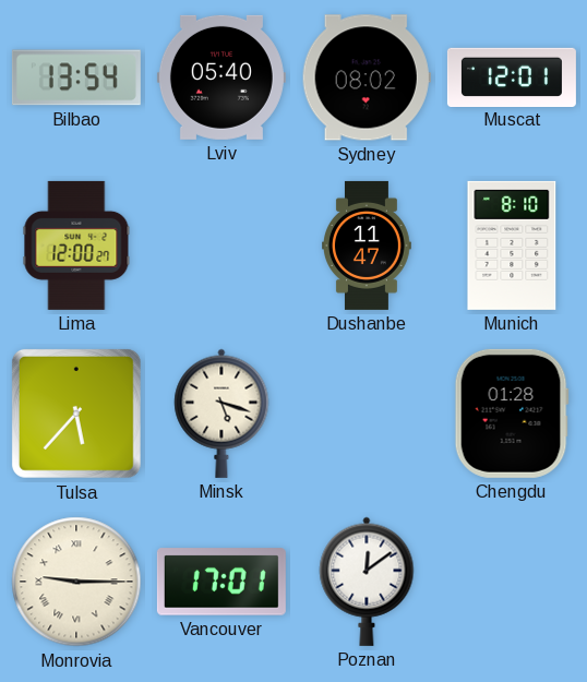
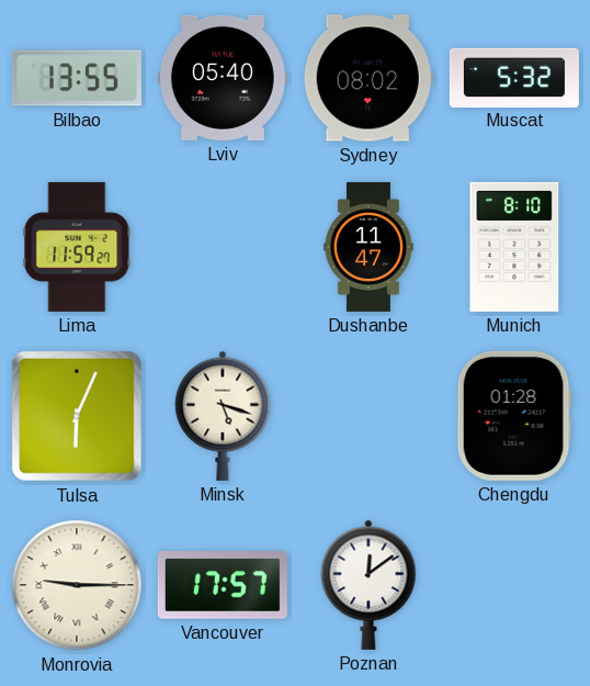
Bilbao: 13:54 -> 13:55 (77, 78)
Muscat: 12:01 -> 5:32 (514, 77)
Lima: 12:00 -> 11:59 (77, 247)
Tulsa: 5:37 -> 6:04 (77, 416)
Vancouver: 17:01 -> 17:57 (223, 585)
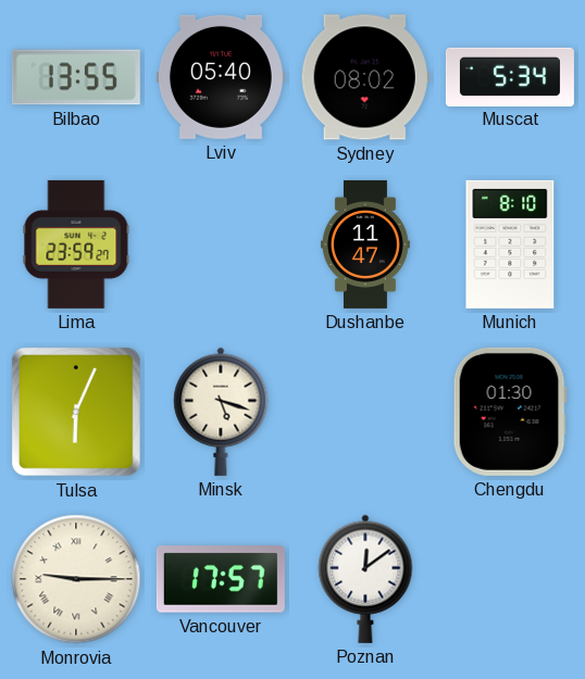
Muscat: 5:32 -> 5:34 (510, 76)
Lima: 11:59 -> 23:59 (76, 244)
Chengdu: 01:28 -> 01:30 (510, 412)
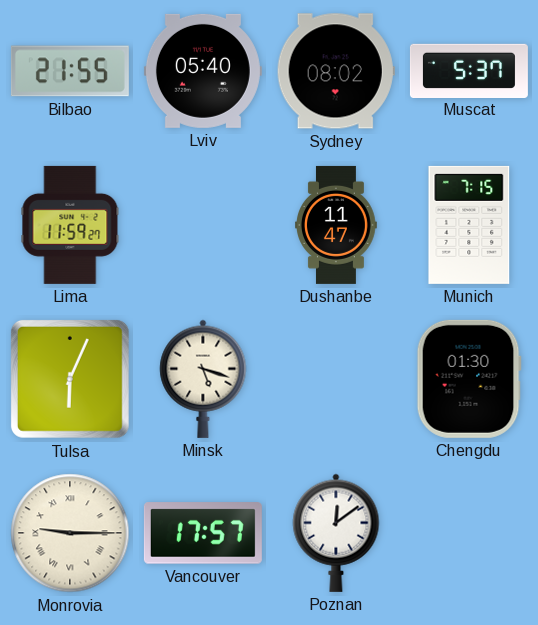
Bilbao: 13:55 -> 21:55 (70, 71)
Muscat: 5:34 -> 5:37 (469, 70)
Lima: 23:59 -> 11:59 (70, 225)
Munich: 8:10 -> 7:15 (469, 225)
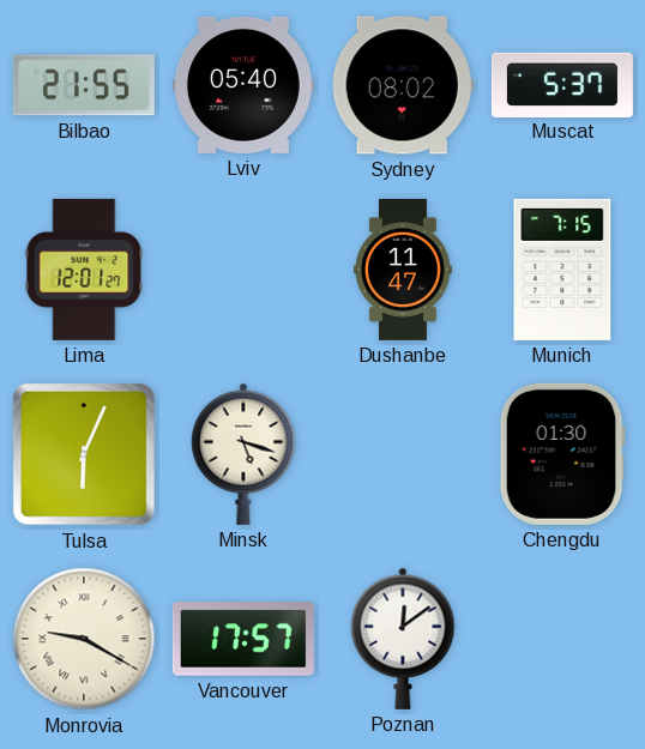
Lima: 11:59 -> 12:01 (84, 270)
Monrovia: 9:15 -> 9:20 (84, 639)
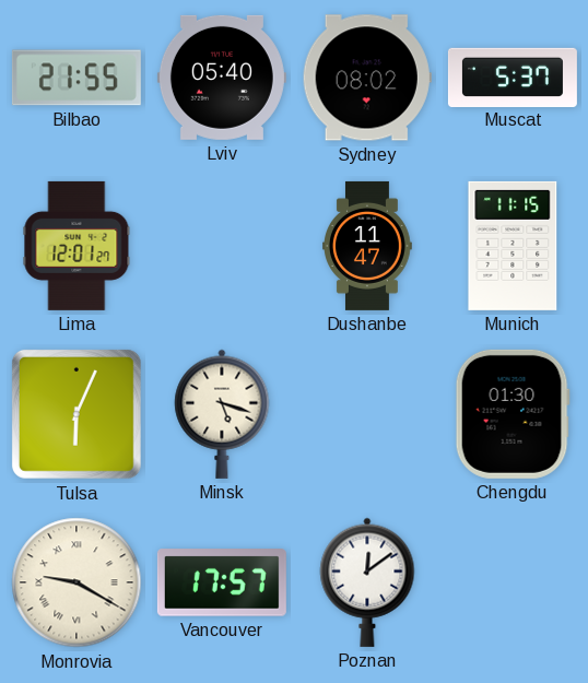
Munich: 7:15 -> 11:15 (513, 246)
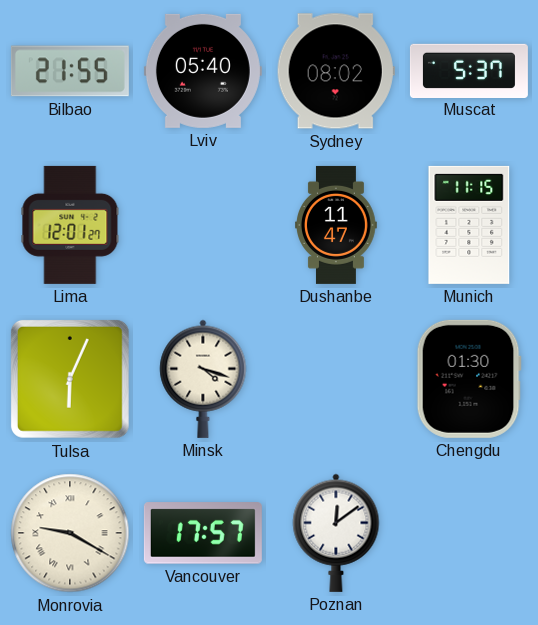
Minsk: 5:18 -> 4:18 (203, 379)
